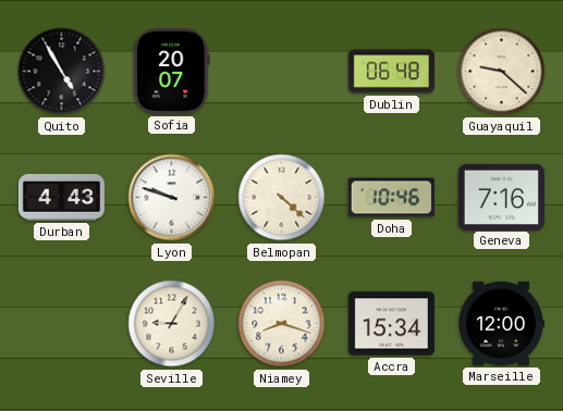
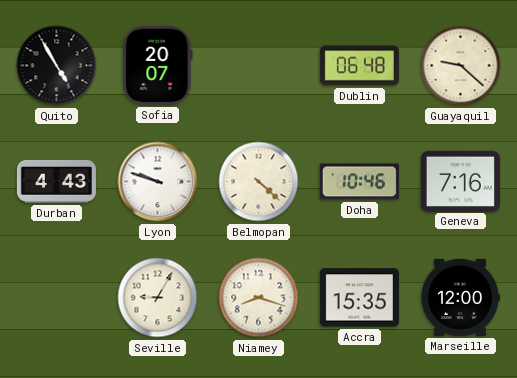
Accra: 15:34 -> 15:35 (359, 298)
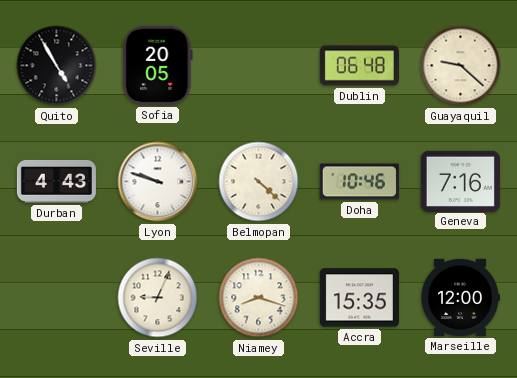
Sofia: 20:07 -> 20:05 (158, 65)
Seville: 9:05 -> 9:04 (158, 298)
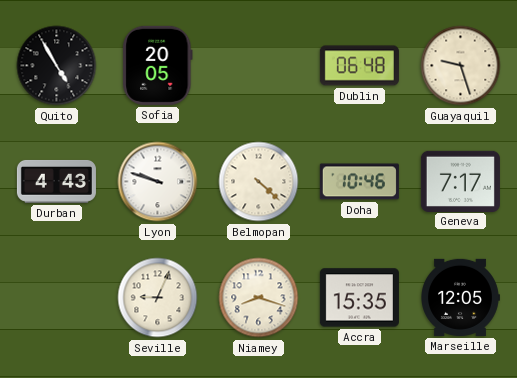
Guayaquil: 9:22 -> 9:27 (461, 66)
Geneva: 7:16 -> 7:17 (460, 181)
Marseille: 12:00 -> 12:05 (461, 297)
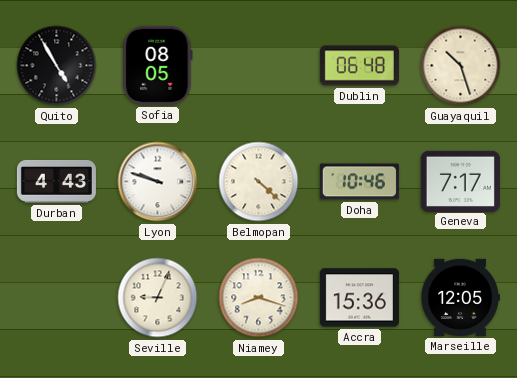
Sofia: 20:05 -> 08:05 (158, 65)
Guayaquil: 9:27 -> 10:27 (461, 66)
Accra: 15:35 -> 15:36 (359, 298)
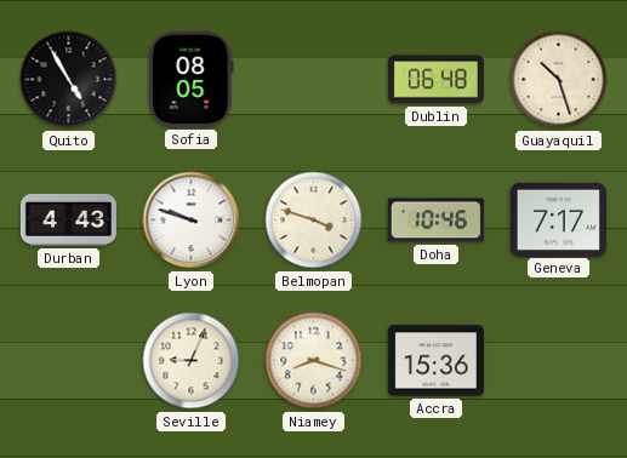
Belmopan: 4:22 -> 3:48 (314, 221)
Marseille: 12:05 -> none (461, 297)
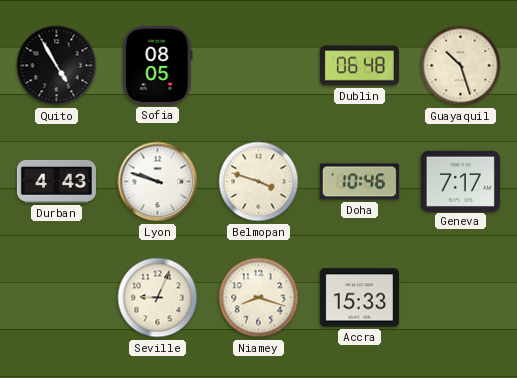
Accra: 15:36 -> 15:33 (359, 298)
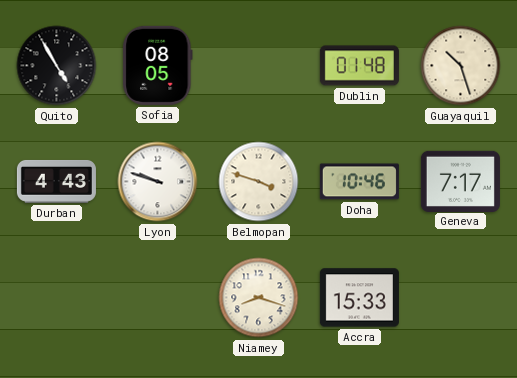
Dublin: 06:48 -> 01:48 (359, 66)
Seville: 9:04 -> none (158, 298)
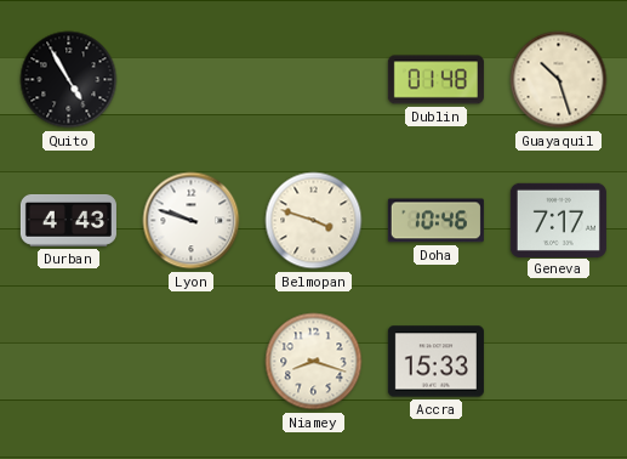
Sofia: 08:05 -> none (158, 65)
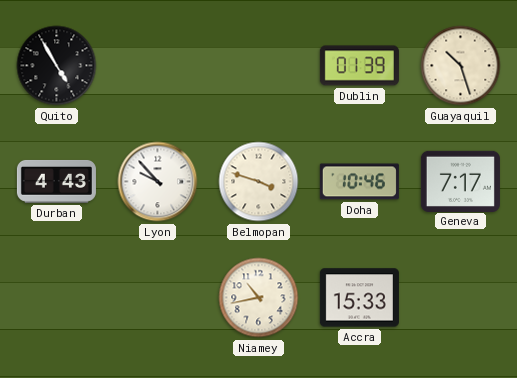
Dublin: 01:48 -> 01:39 (359, 66)
Lyon: 9:48 -> 9:53 (158, 182)
Niamey: 8:18 -> 10:43 (259, 298)
